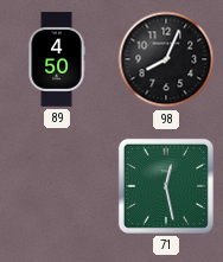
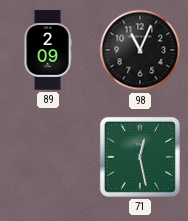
89: 4:50 -> 2:09 (48, 50)
98: 8:04 -> 11:04 (140, 50)
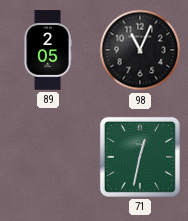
89: 2:09 -> 2:05 (48, 50)
71: 12:28 -> 12:32 (140, 157)
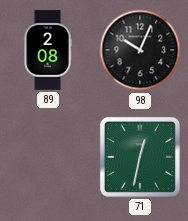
89: 2:05 -> 2:08 (48, 50)
98: 11:04 -> 10:04 (140, 50)
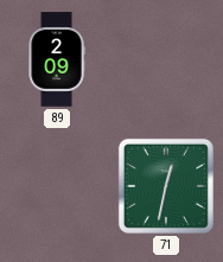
89: 2:08 -> 2:09 (57, 59)
98: 10:04 -> none (140, 50)
